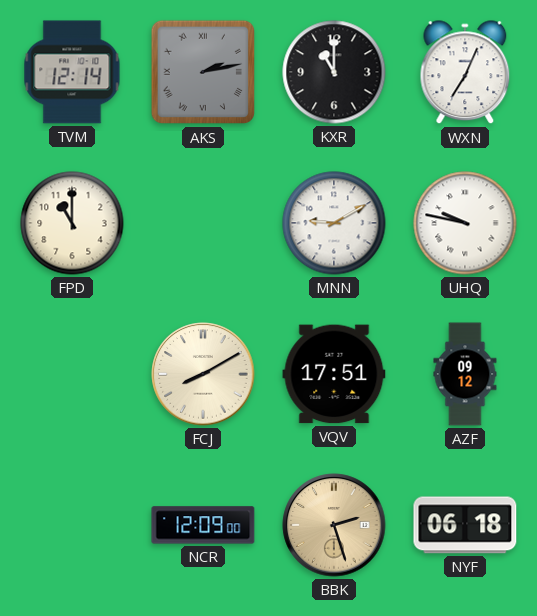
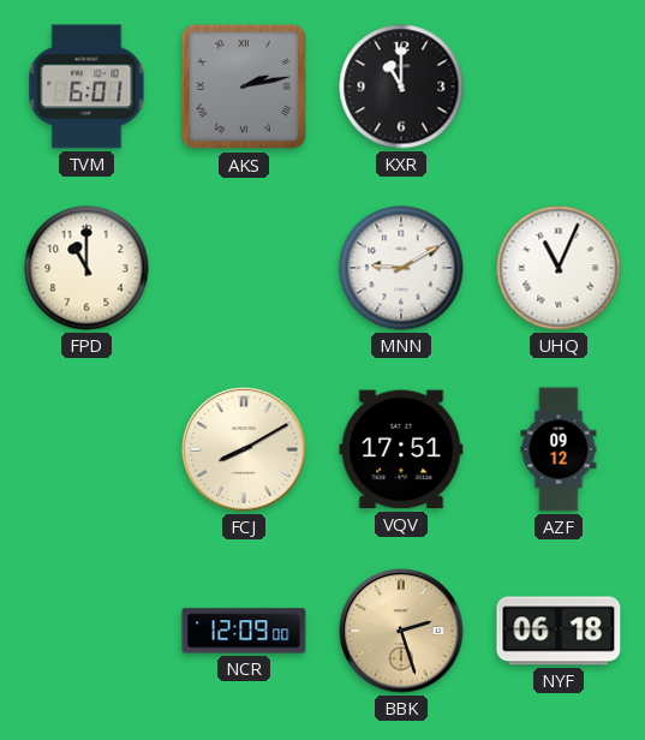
TVM: 12:14 -> 6:01 (86, 86)
WXN: 7:04 -> none (465, 73)
UHQ: 9:47 -> 11:04 (559, 268)
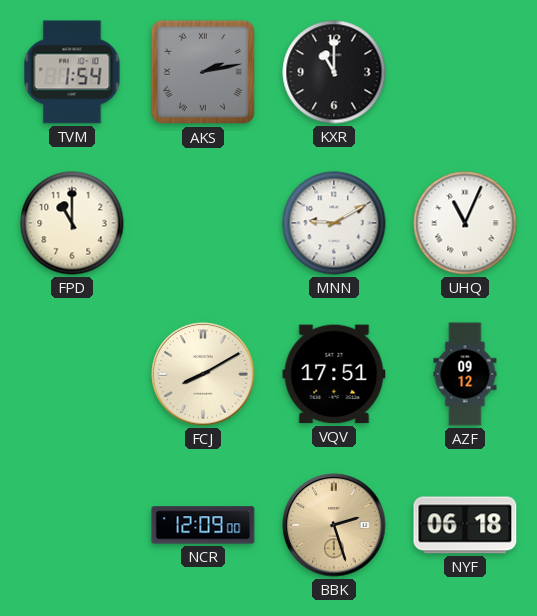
TVM: 6:01 -> 1:54 (72, 72)
